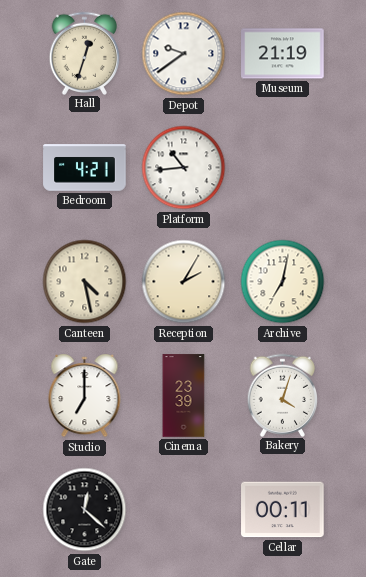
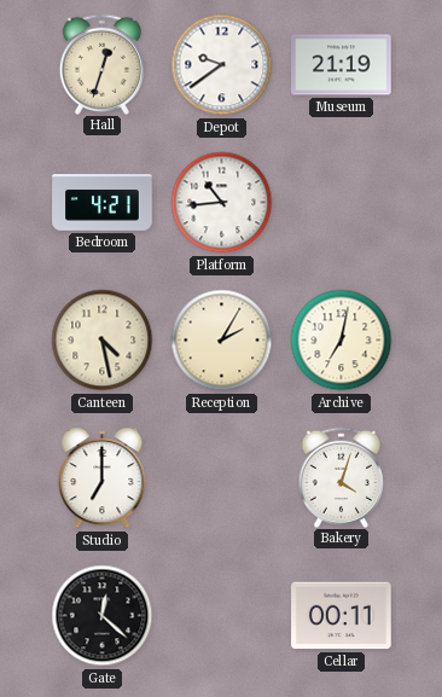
Cinema: 23:39 -> none (184, 396)
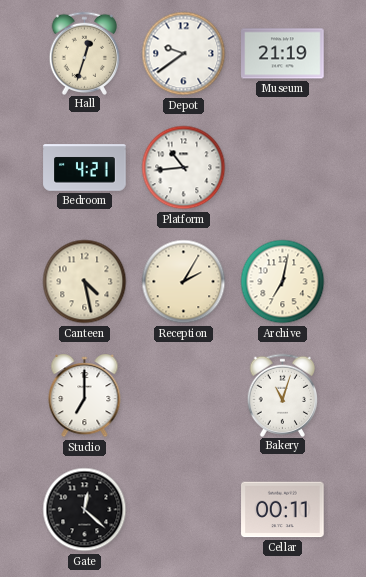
Bakery: 4:03 -> 11:03 (283, 395)
